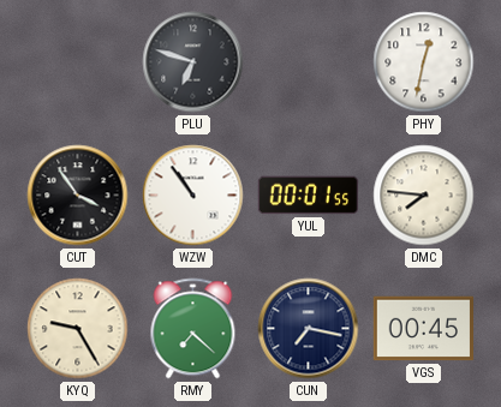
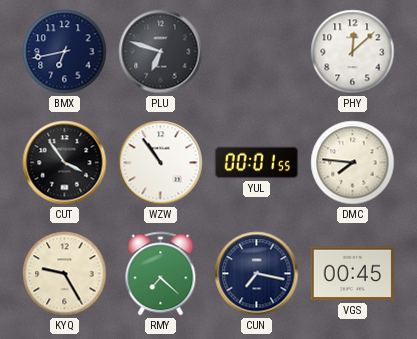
BMX: none -> 6:43 (65, 52)
PHY: 12:32 -> 12:08 (353, 52)
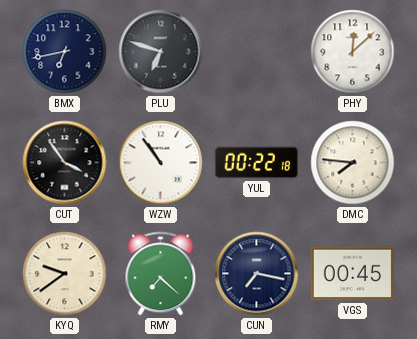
YUL: 00:01 -> 00:22 (256, 163)
KYQ: 9:25 -> 9:39 (65, 274)
